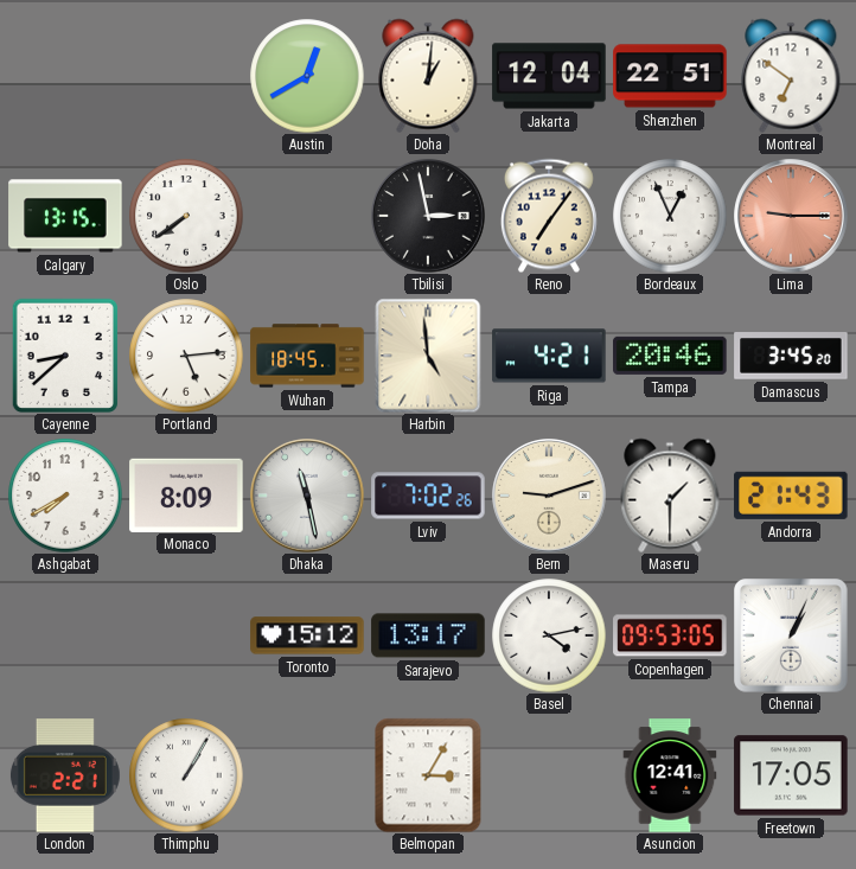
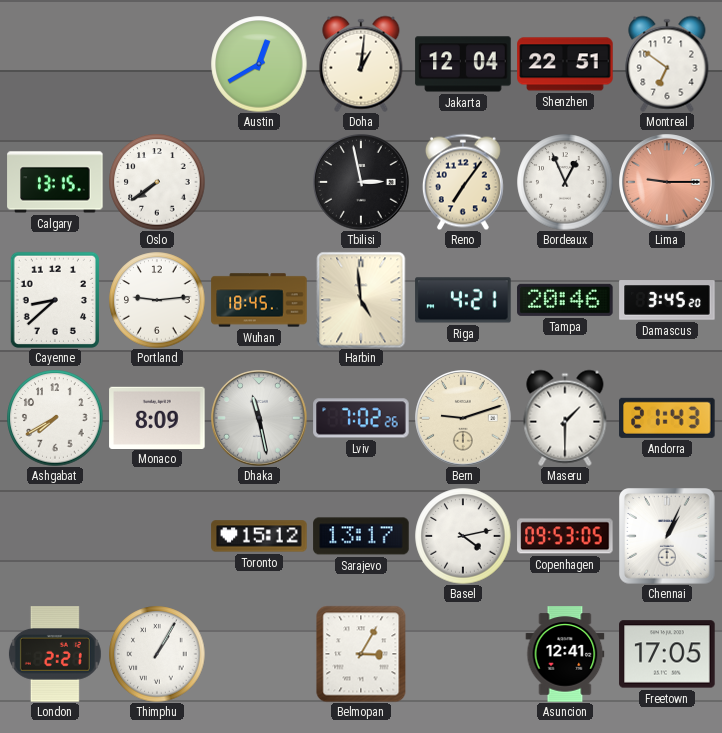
Portland: 5:14 -> 9:14 (157, 300)
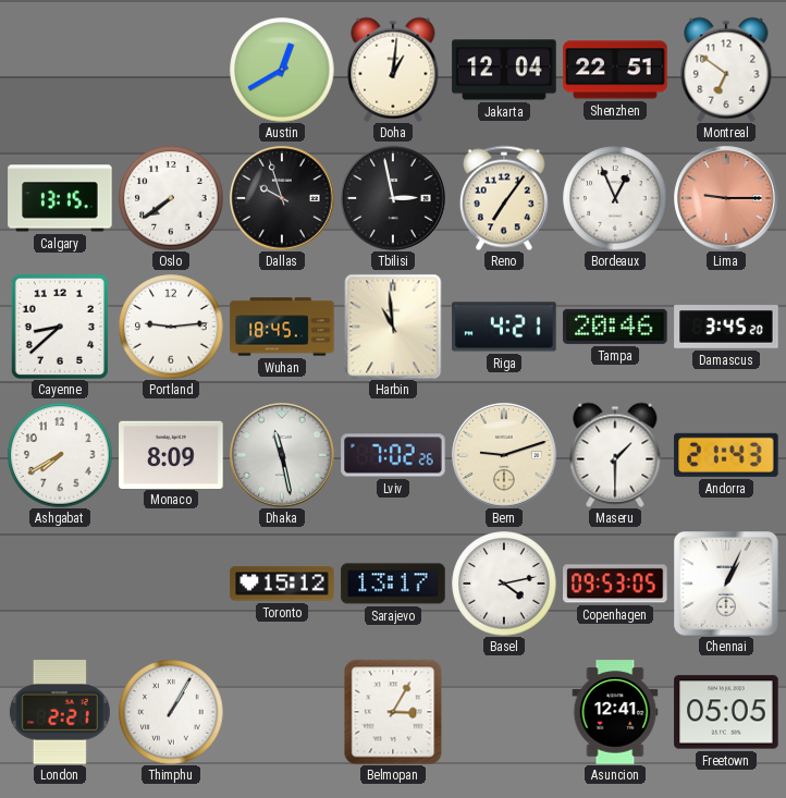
Dallas: none -> 9:57 (282, 198)
Harbin: 4:59 -> 10:59 (393, 327)
Freetown: 17:05 -> 05:05 (726, 712)
